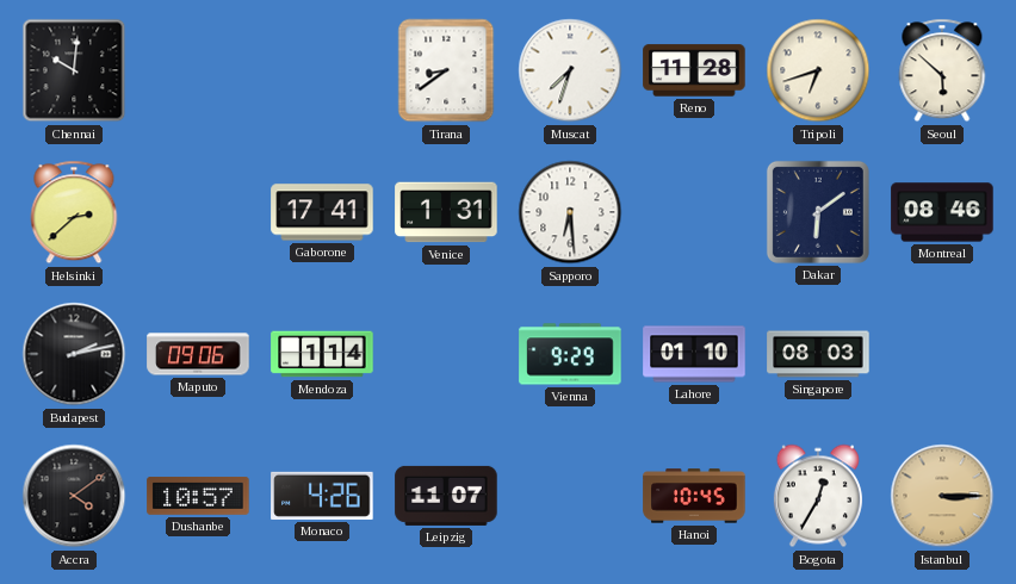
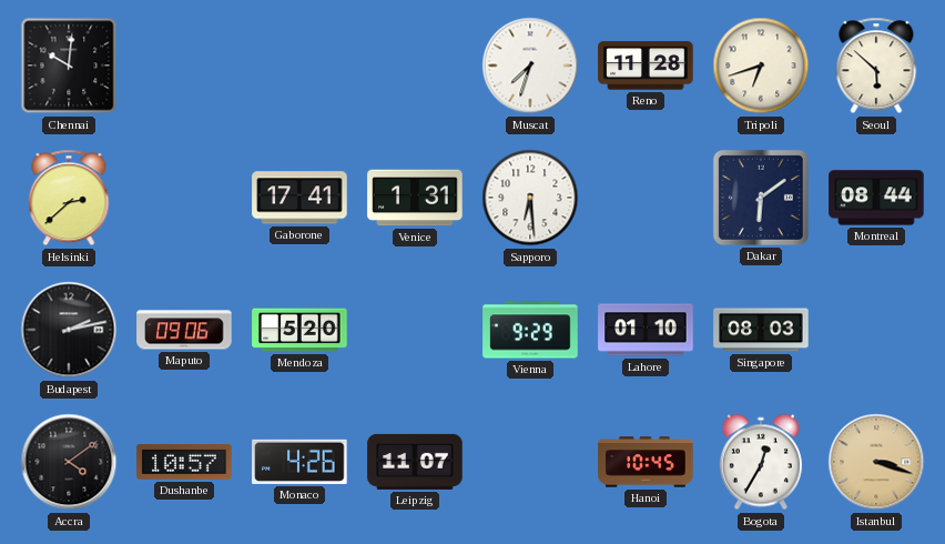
Tirana: 8:39 -> none (446, 70)
Montreal: 08:46 -> 08:44 (876, 198)
Mendoza: 1:14 -> 5:20 (299, 330)
Istanbul: 3:15 -> 3:18 (876, 462)
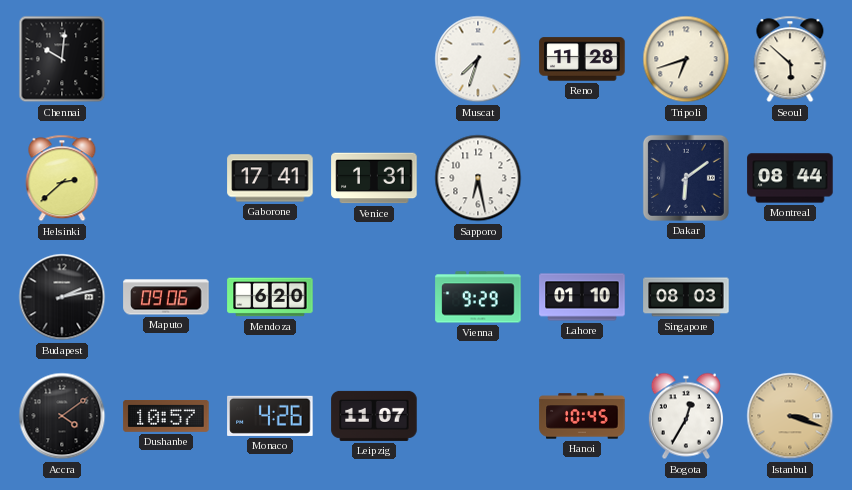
Sapporo: 6:29 -> 6:28 (478, 178)
Mendoza: 5:20 -> 6:20 (270, 297)
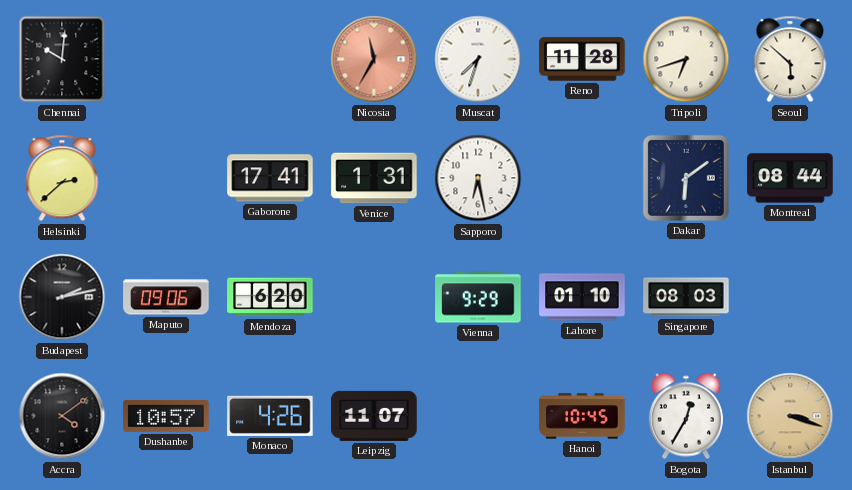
Nicosia: none -> 11:35 (374, 59)
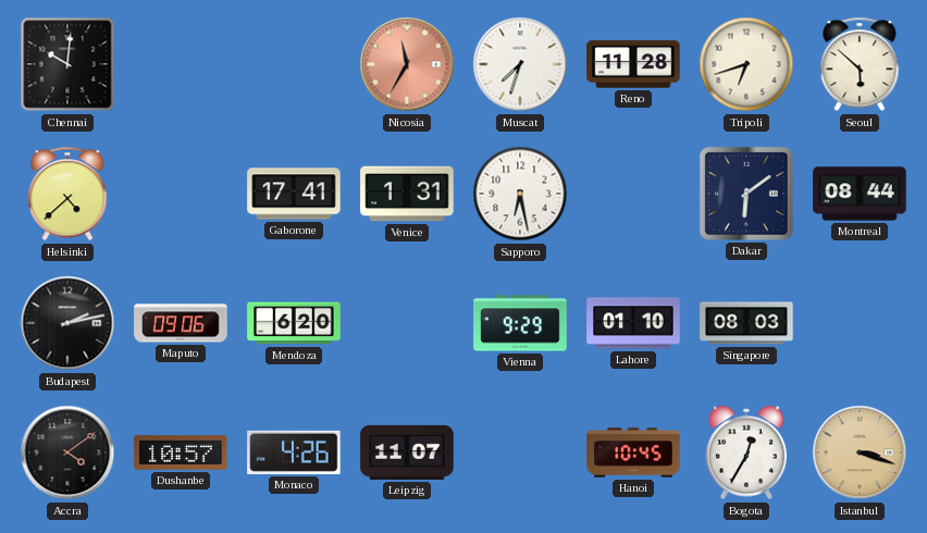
Helsinki: 2:38 -> 4:38 (67, 194)
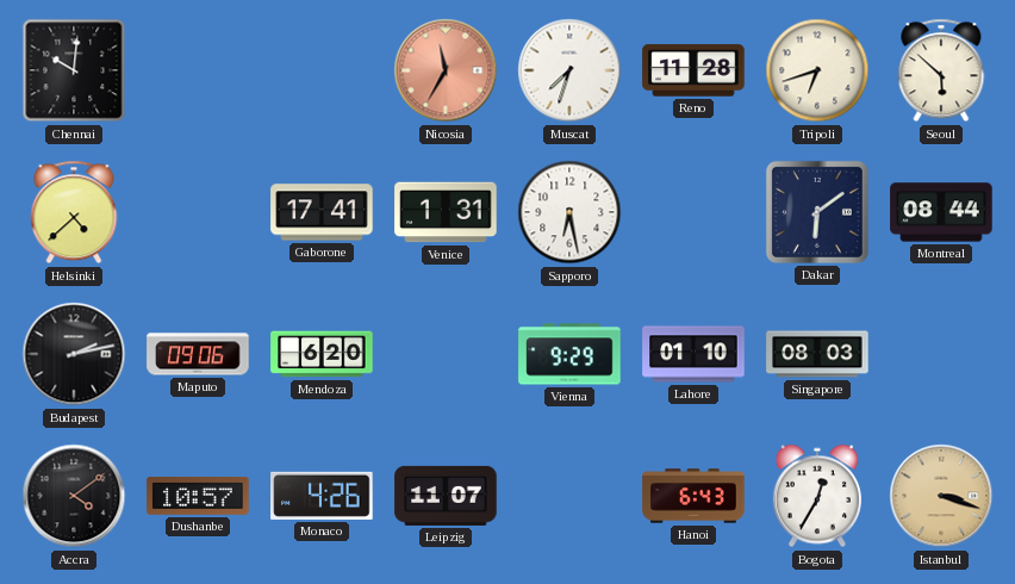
Hanoi: 10:45 -> 6:43 (693, 496)
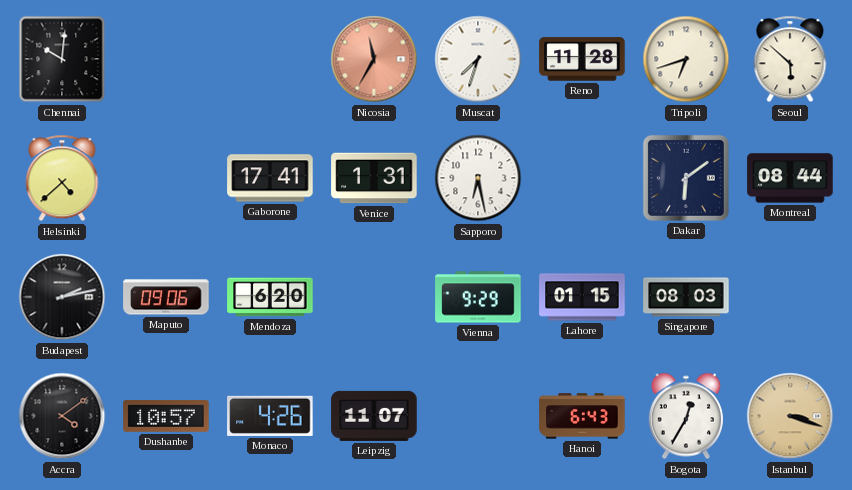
Lahore: 01:10 -> 01:15 (582, 297)
